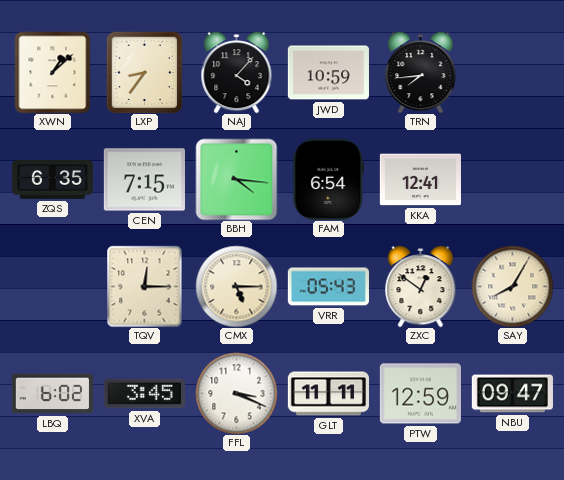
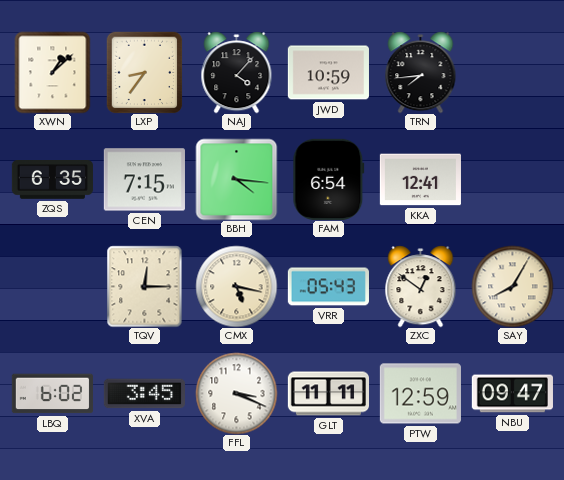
CMX: 5:15 -> 5:17 (236, 286)
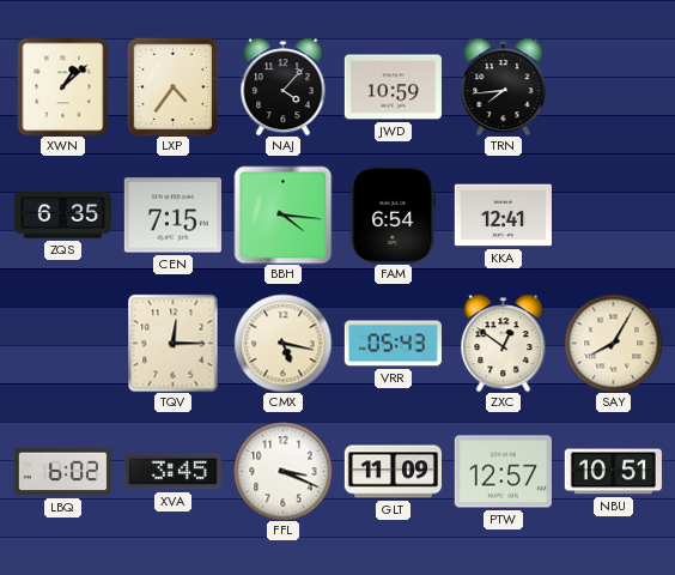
LXP: 8:36 -> 4:36 (174, 86)
GLT: 11:11 -> 11:09 (393, 472)
PTW: 12:59 -> 12:57 (503, 472)
NBU: 09:47 -> 10:51 (613, 472)
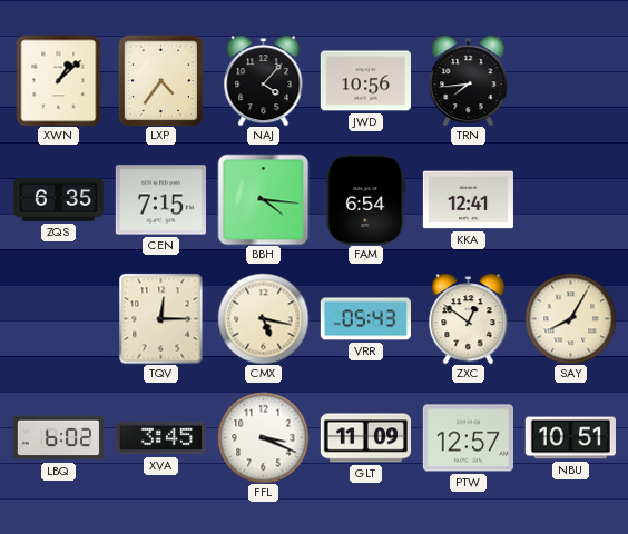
JWD: 10:59 -> 10:56 (365, 81)
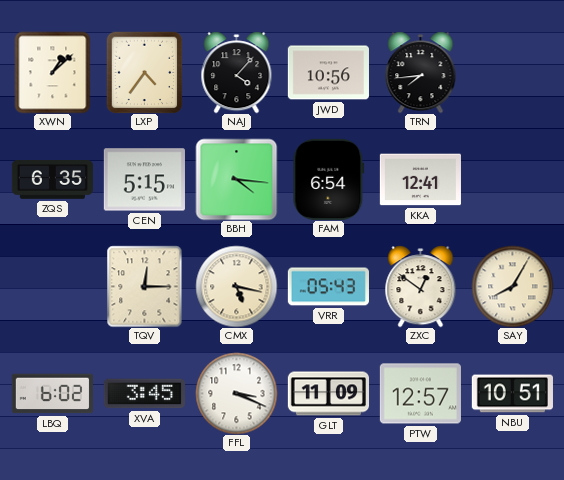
CEN: 7:15 -> 5:15 (144, 180)
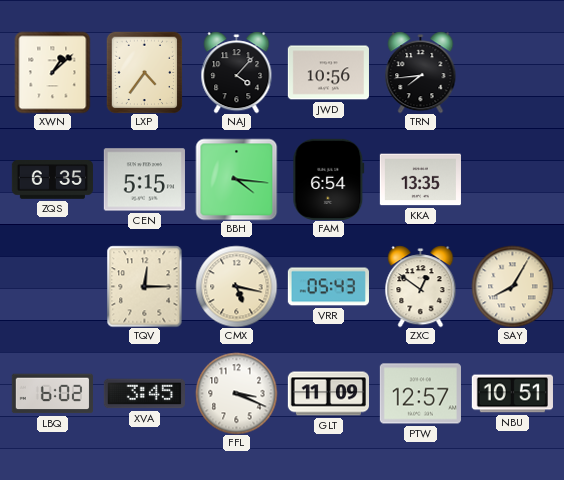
KKA: 12:41 -> 13:35 (420, 180)
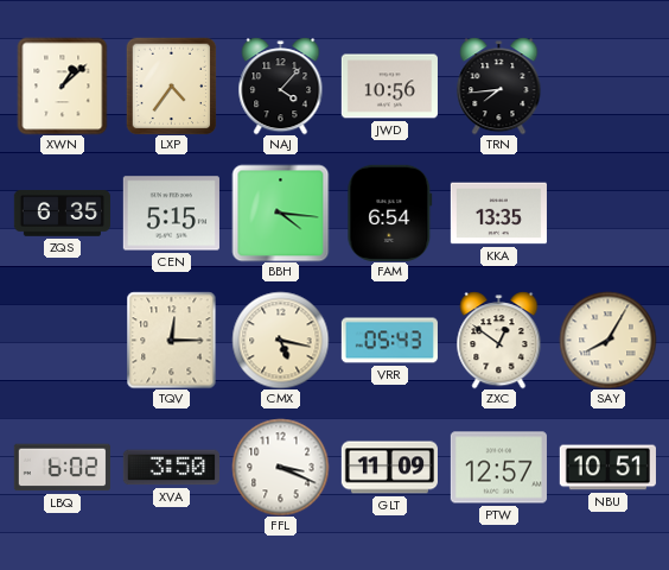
XVA: 3:45 -> 3:50 (171, 468)
